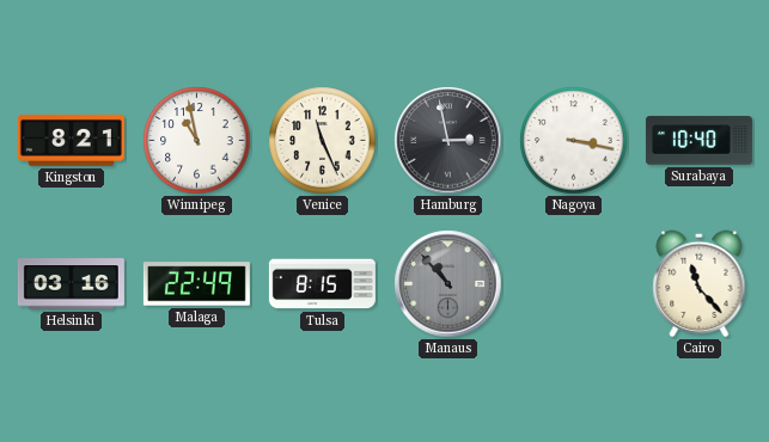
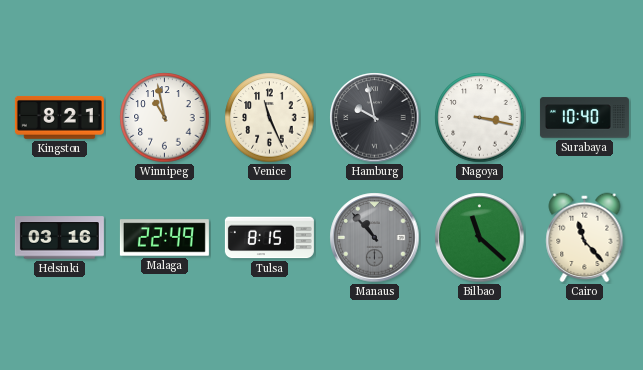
Hamburg: 2:58 -> 9:58 (375, 118)
Bilbao: none -> 11:22 (480, 238)
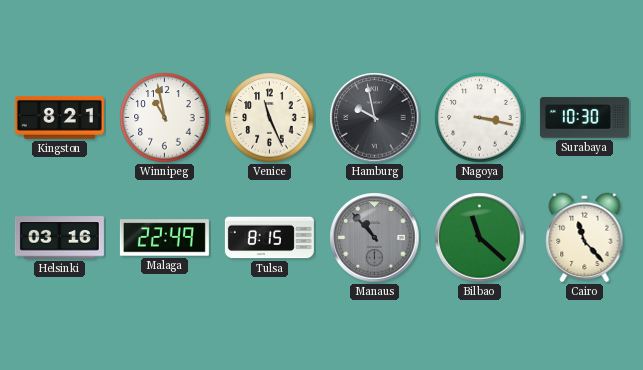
Surabaya: 10:40 -> 10:30 (584, 118)
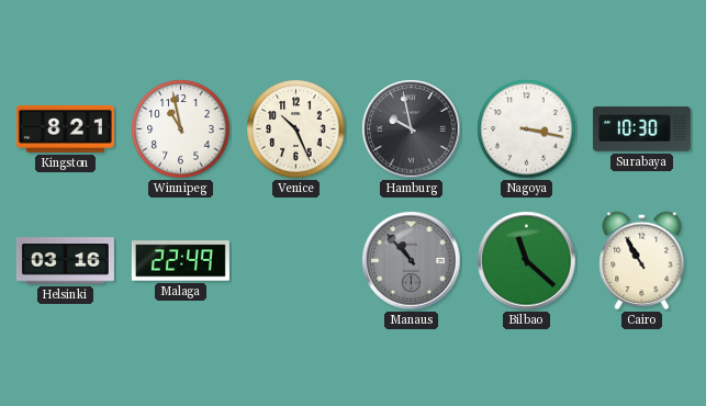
Venice: 11:26 -> 10:26 (296, 129)
Tulsa: 8:15 -> none (269, 238)
Cairo: 11:23 -> 10:55 (642, 261)
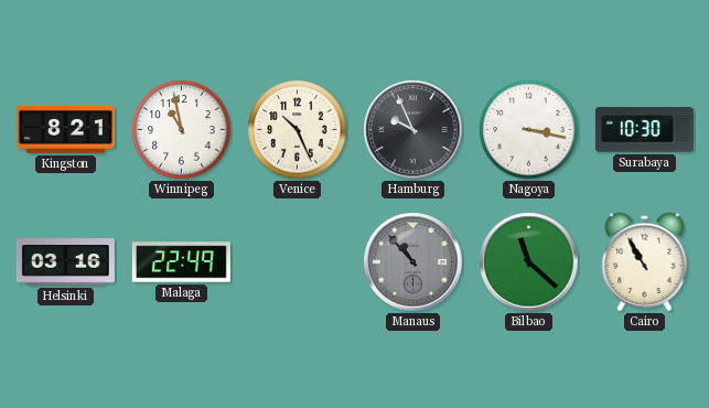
Hamburg: 9:58 -> 9:56 (413, 130)
